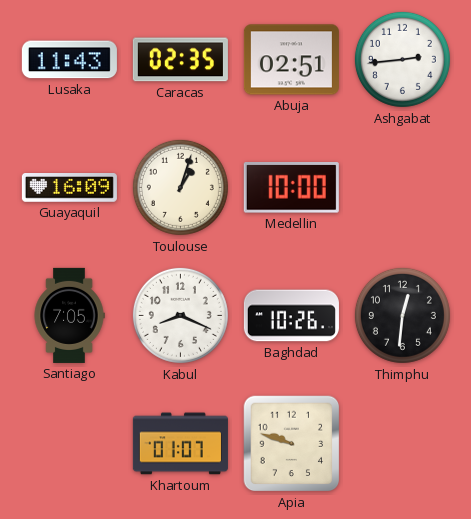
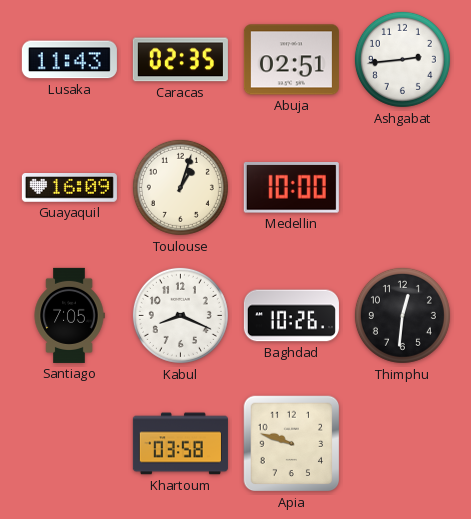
Khartoum: 01:07 -> 03:58 (180, 444)
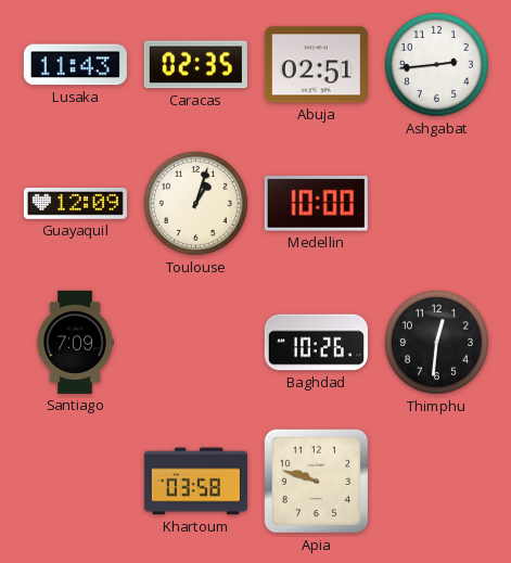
Guayaquil: 16:09 -> 12:09 (75, 204)
Santiago: 7:05 -> 7:09 (75, 342)
Kabul: 8:19 -> none (180, 315)
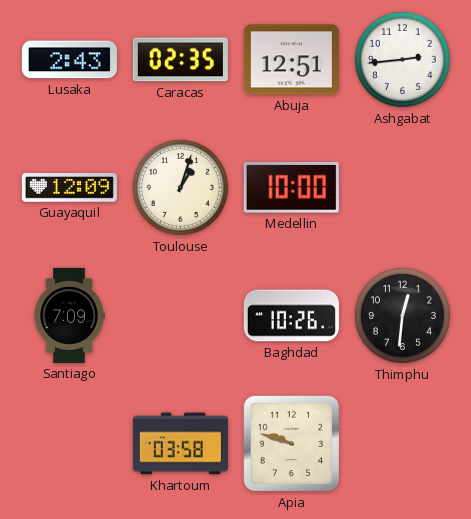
Lusaka: 11:43 -> 2:43 (69, 60)
Abuja: 02:51 -> 12:51 (291, 60)
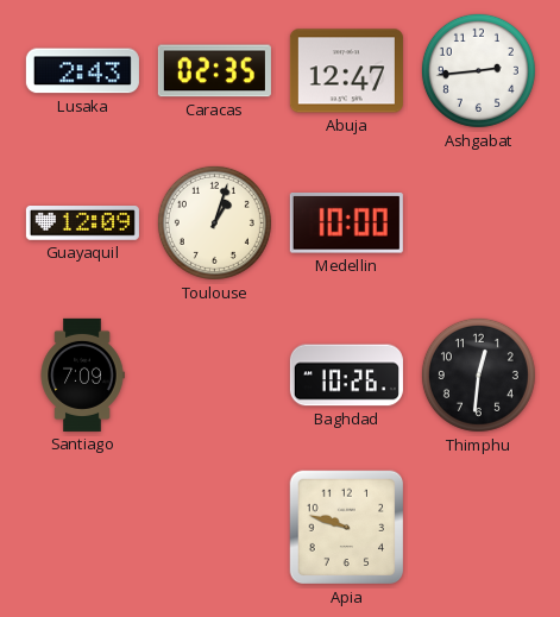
Abuja: 12:51 -> 12:47 (346, 71)
Khartoum: 03:58 -> none (180, 444)
